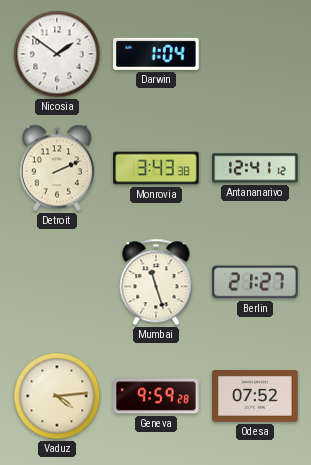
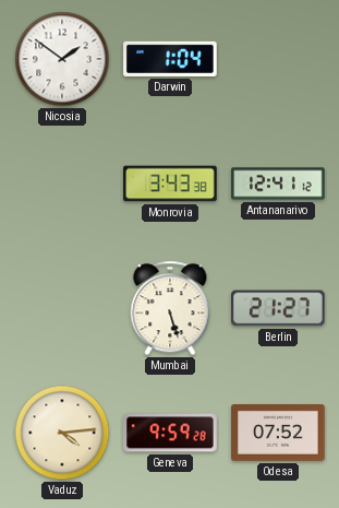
Detroit: 2:11 -> none (57, 168)
Mumbai: 11:27 -> 5:27 (170, 308)
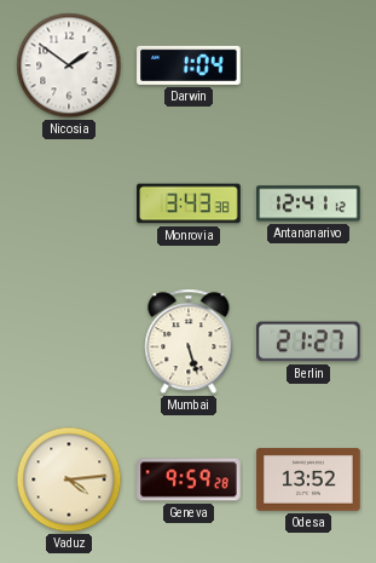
Odesa: 07:52 -> 13:52 (308, 481)
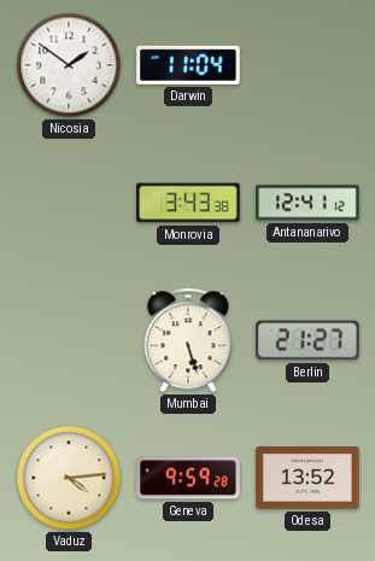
Darwin: 1:04 -> 11:04 (188, 65)
